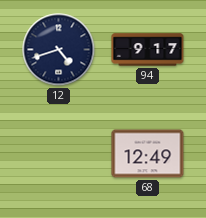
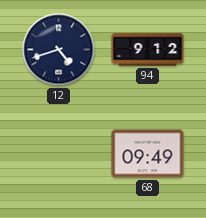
94: 9:17 -> 9:12 (148, 50)
68: 12:49 -> 09:49 (148, 154)
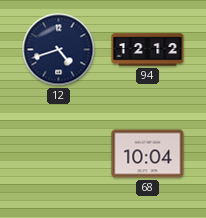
94: 9:12 -> 12:12 (148, 50)
68: 09:49 -> 10:04 (148, 154)
